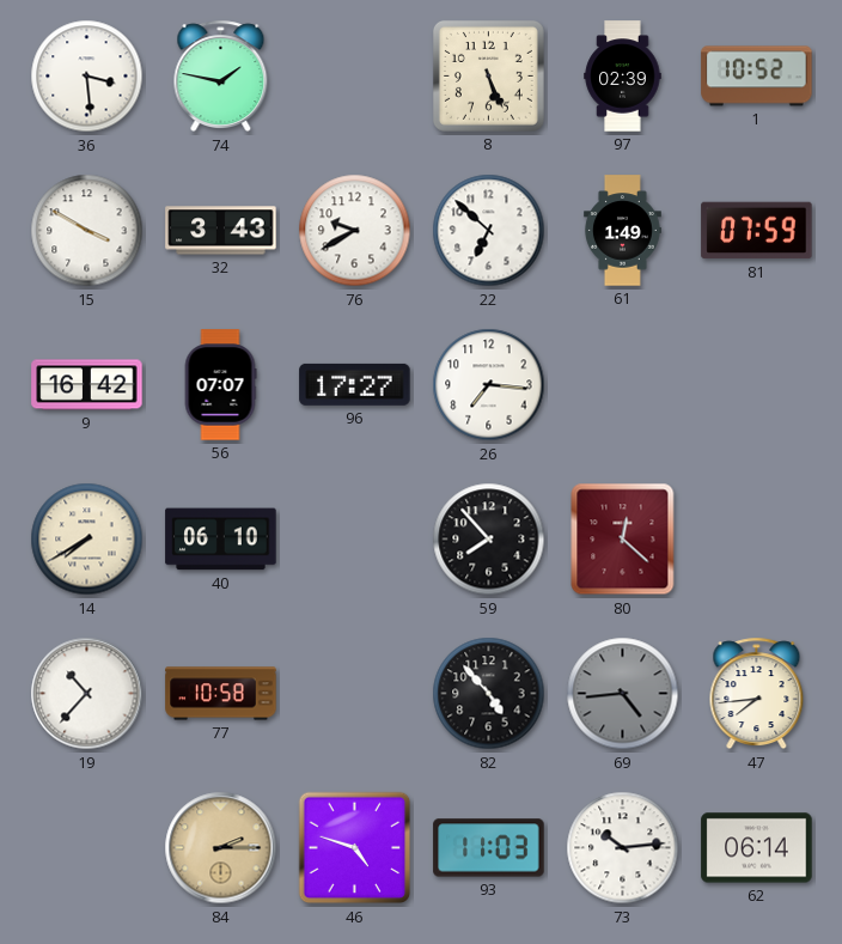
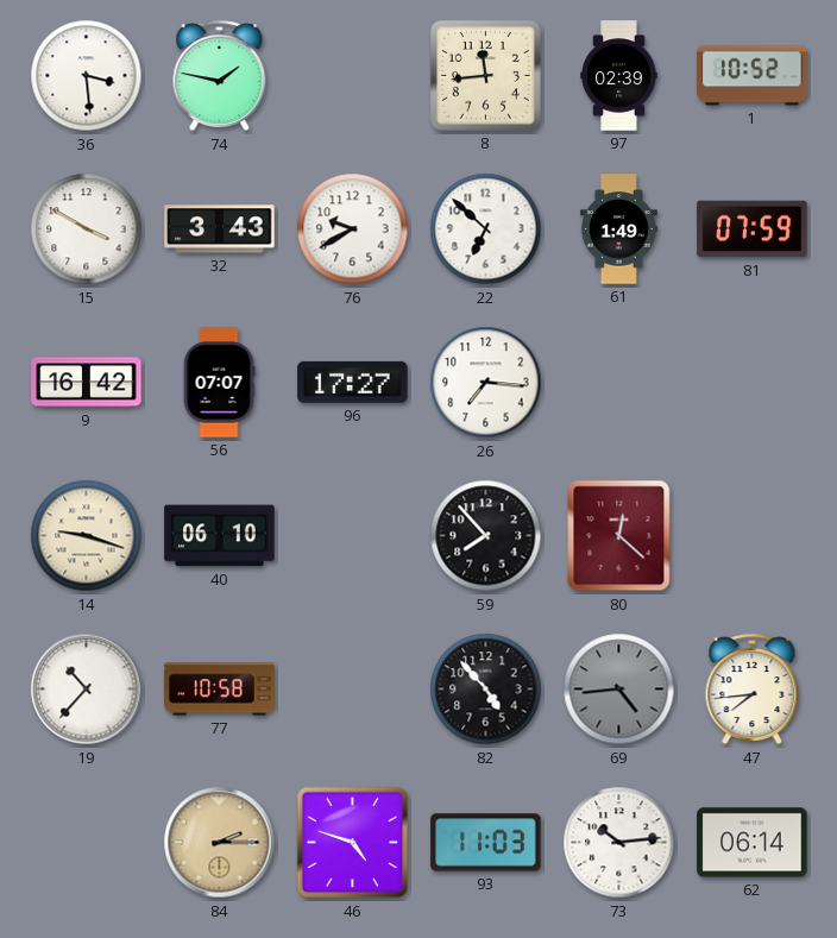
8: 5:26 -> 11:44 (485, 75)
14: 7:40 -> 9:18 (87, 536)
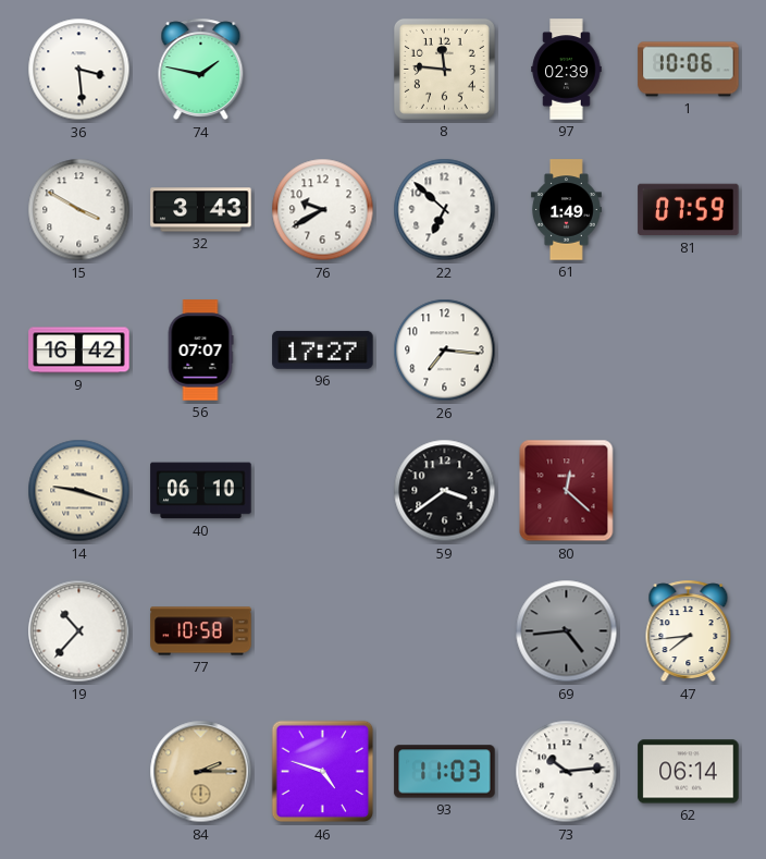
8: 11:44 -> 11:46 (444, 69)
1: 10:52 -> 10:06 (689, 70)
59: 7:53 -> 3:39 (445, 491)
82: 4:53 -> none (486, 690)
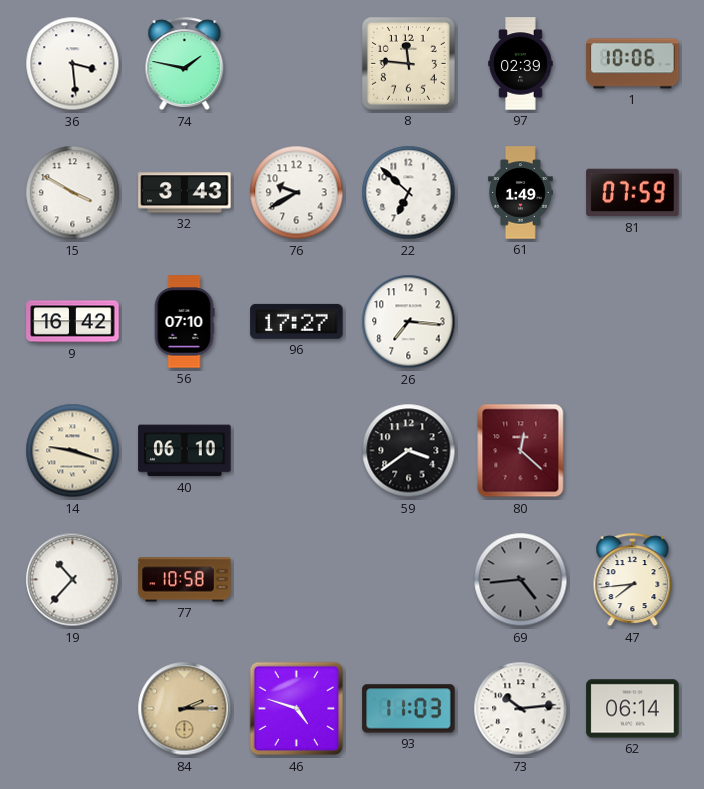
56: 07:07 -> 07:10 (184, 322)
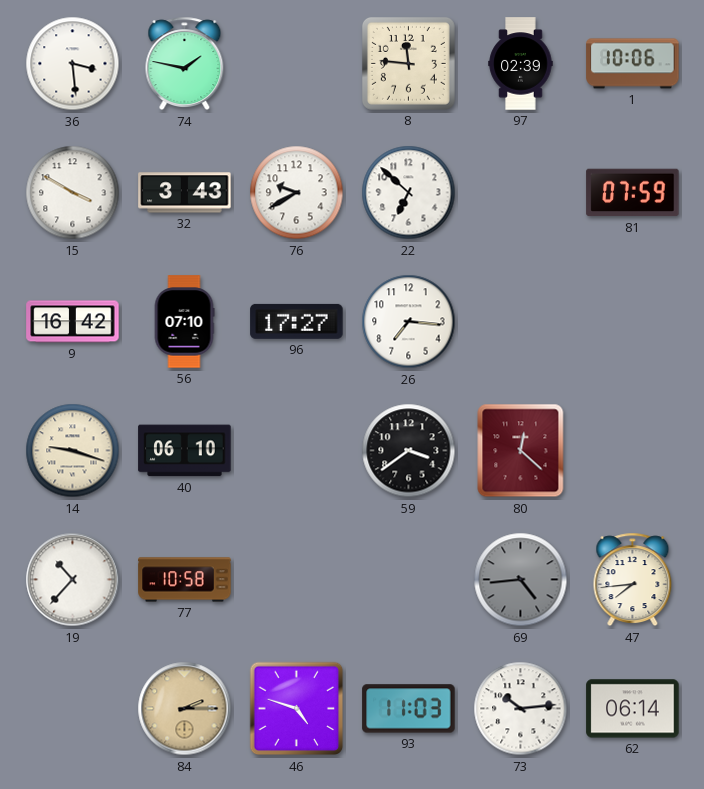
61: 1:49 -> none (520, 193)
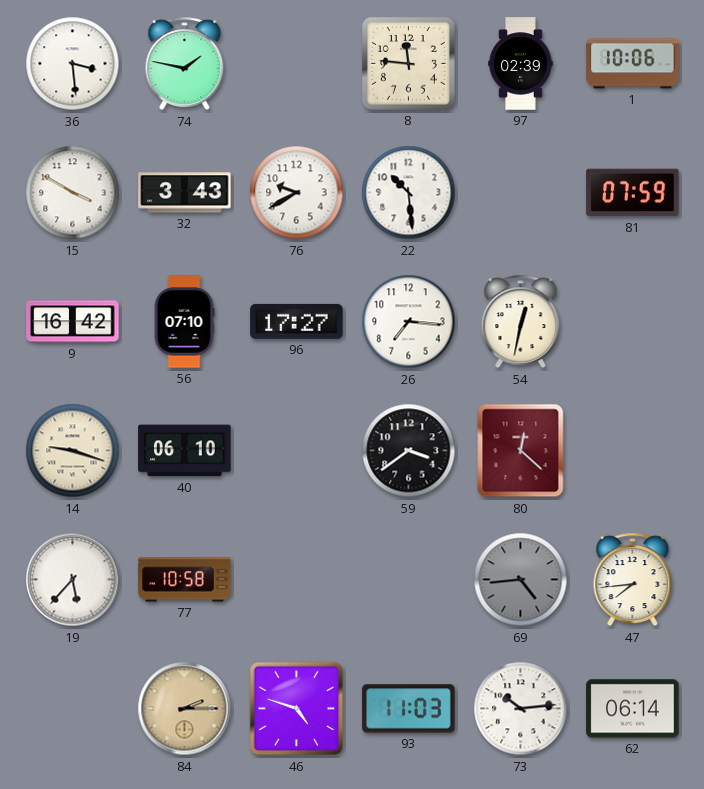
22: 6:52 -> 10:29 (409, 193)
54: none -> 12:32 (521, 322)
19: 10:37 -> 5:37 (73, 580)
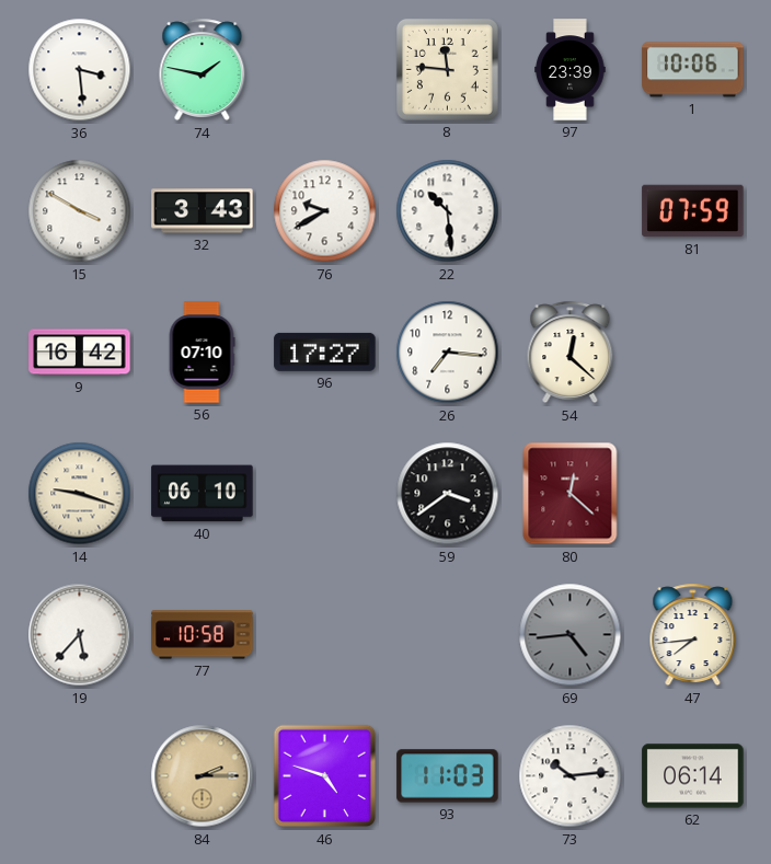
97: 02:39 -> 23:39 (571, 70)
54: 12:32 -> 12:22 (571, 353)
